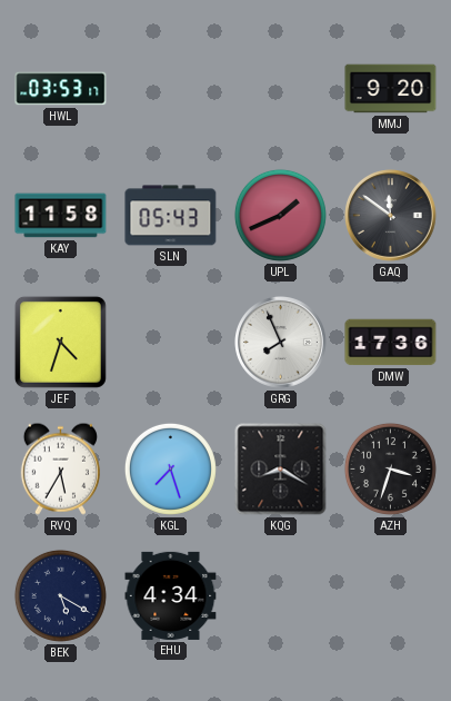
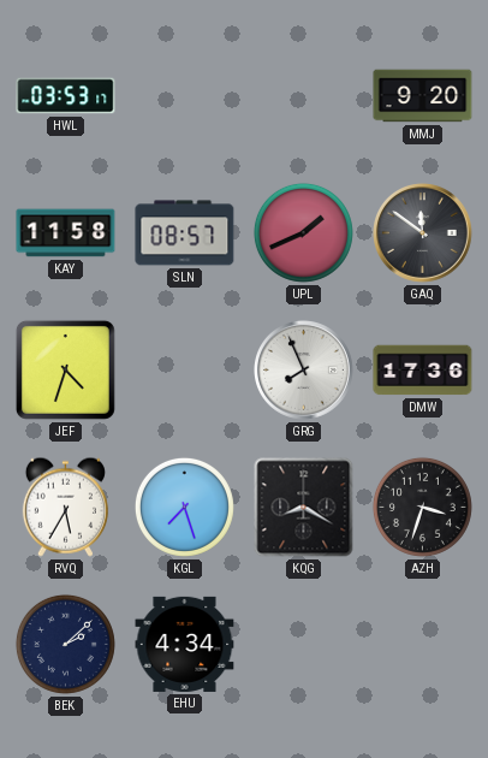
SLN: 05:43 -> 08:57 (185, 233)
BEK: 5:20 -> 2:08 (65, 644)
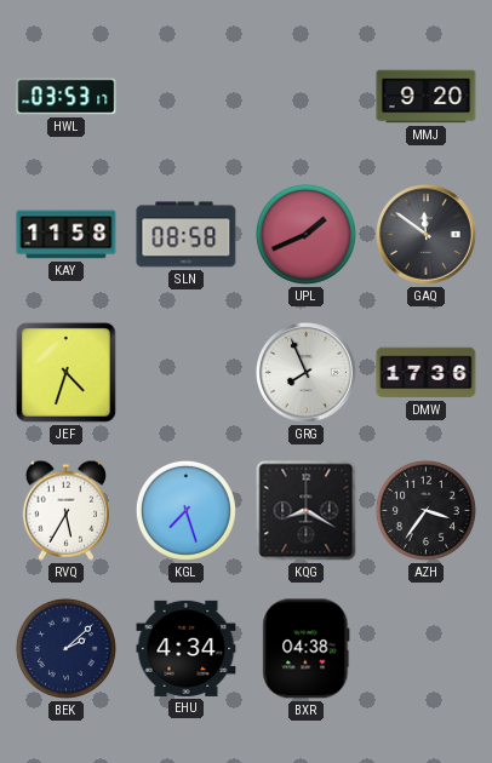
SLN: 08:57 -> 08:58 (187, 235)
AZH: 3:33 -> 3:36 (425, 510)
BXR: none -> 04:38 (307, 649)
